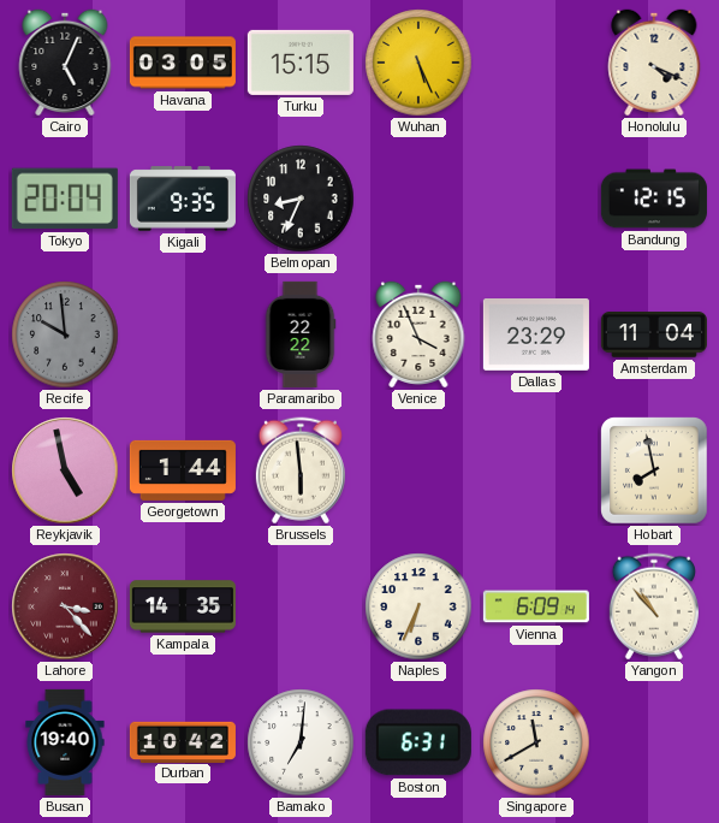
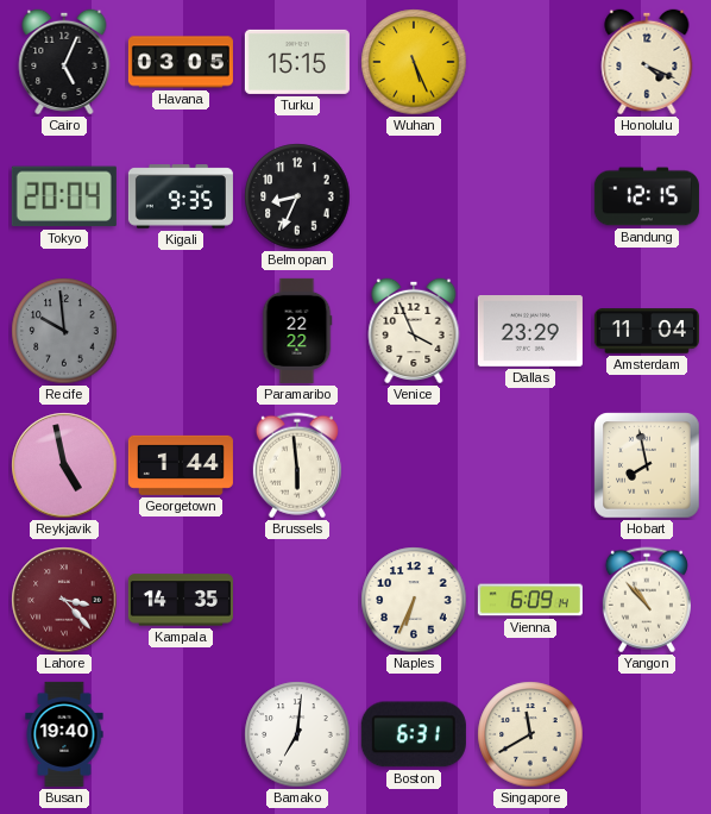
Durban: 10:42 -> none (183, 741)
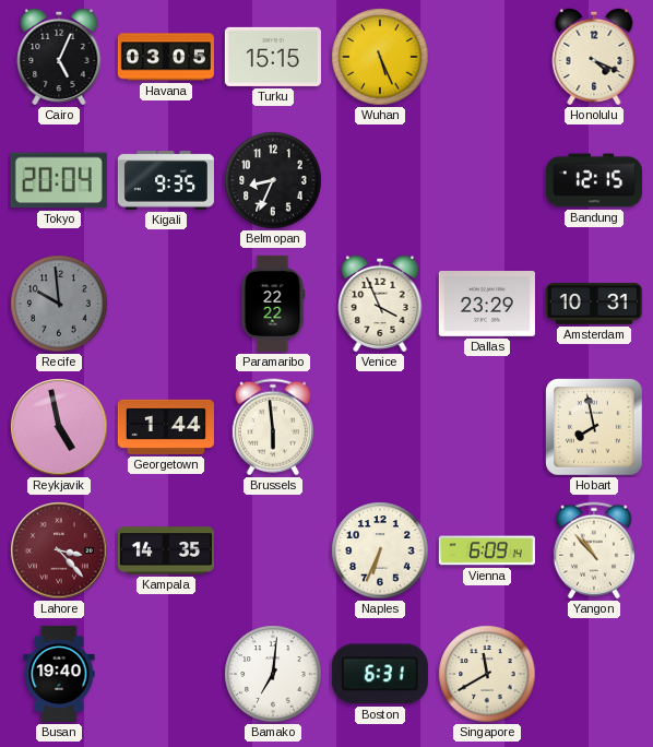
Amsterdam: 11:04 -> 10:31 (594, 304)
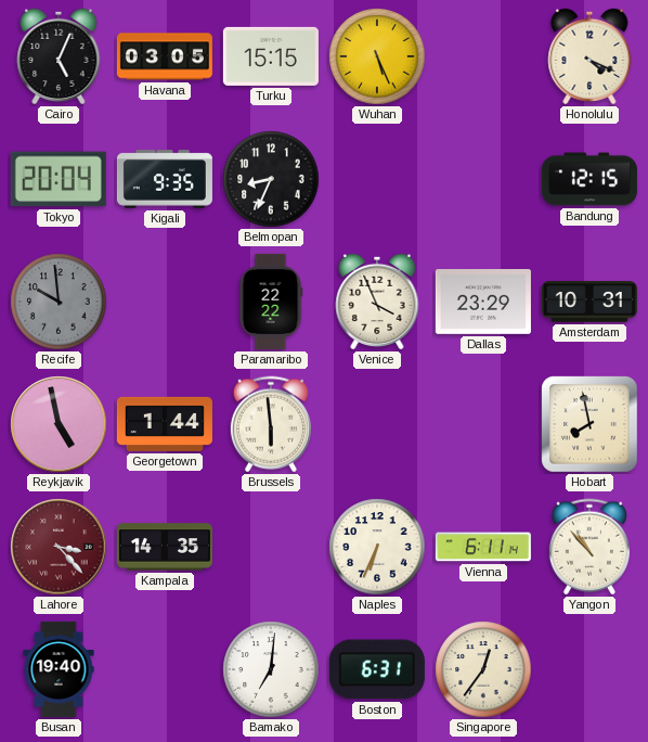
Vienna: 6:09 -> 6:11 (483, 547)
Singapore: 11:40 -> 12:36 (483, 669)
